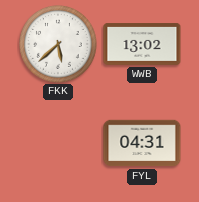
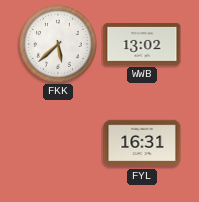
FYL: 04:31 -> 16:31 (142, 143)
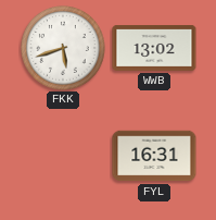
FKK: 5:38 -> 5:42 (64, 49)
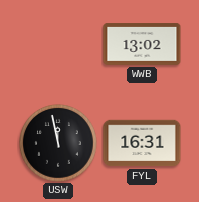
FKK: 5:42 -> none (64, 49)
USW: none -> 11:58 (59, 144)
